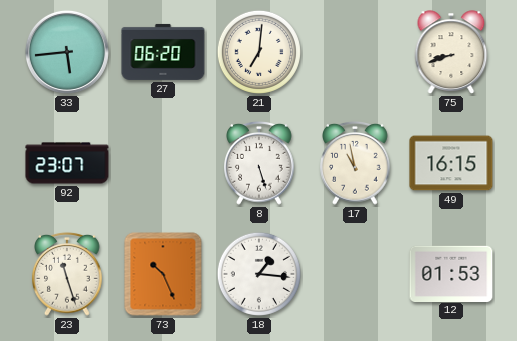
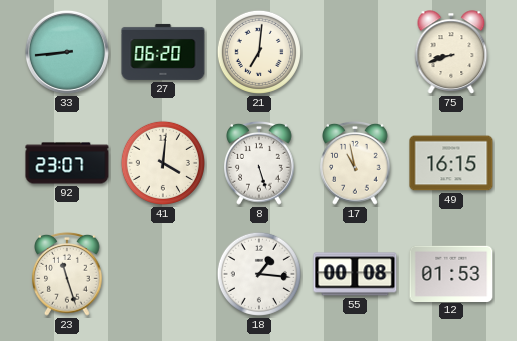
33: 5:44 -> 8:44 (67, 52)
41: none -> 4:01 (163, 163)
73: 10:26 -> none (163, 274)
55: none -> 00:08 (355, 274)
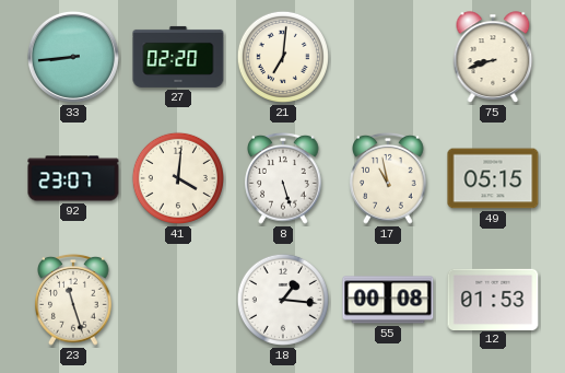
27: 06:20 -> 02:20 (178, 57)
49: 16:15 -> 05:15 (493, 178)
